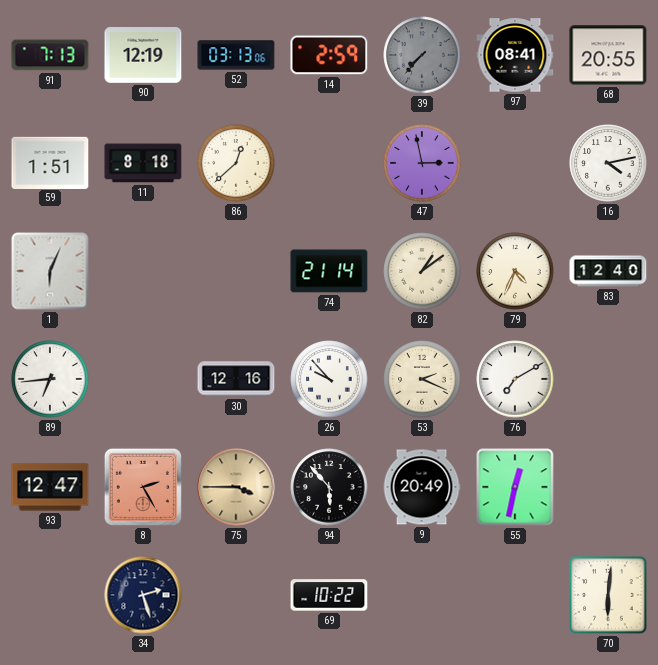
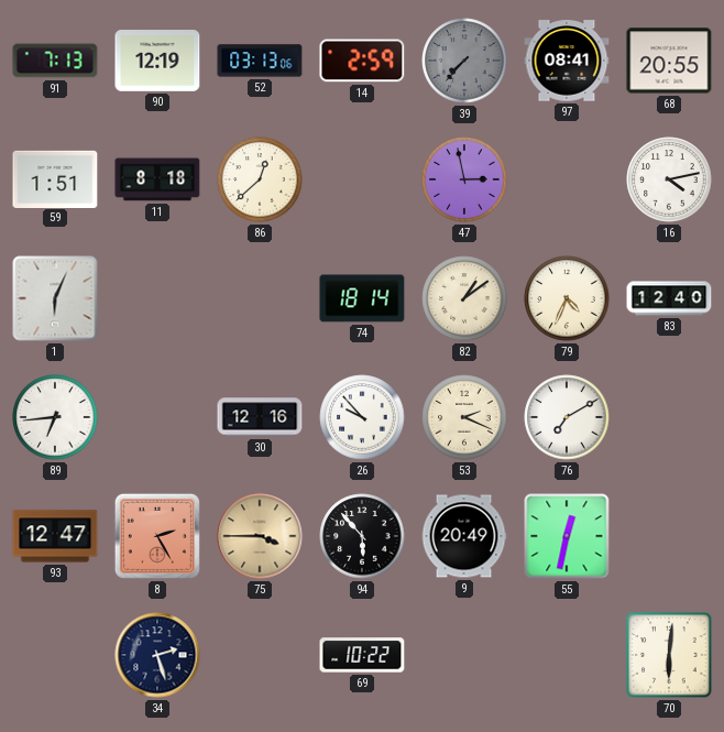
74: 21:14 -> 18:14 (362, 298)
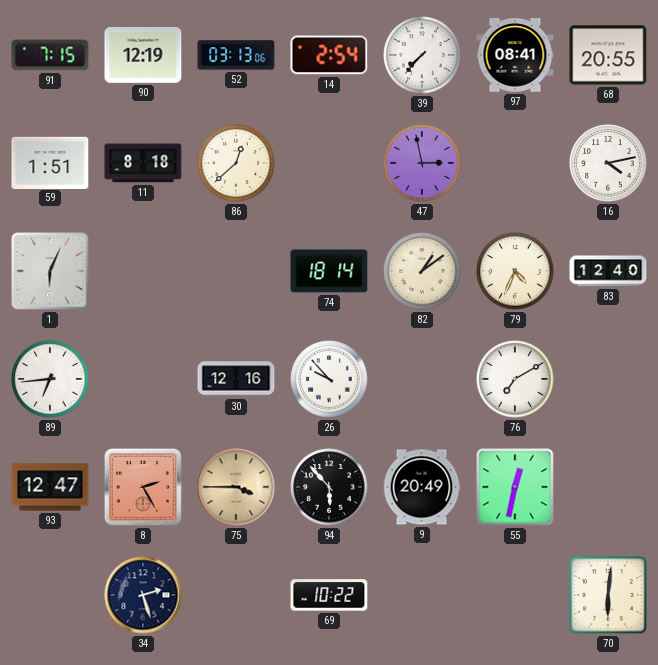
91: 7:13 -> 7:15 (50, 55)
14: 2:59 -> 2:54 (329, 55)
39 dial: grey -> white (422, 55)
53: 2:19 -> none (464, 417)
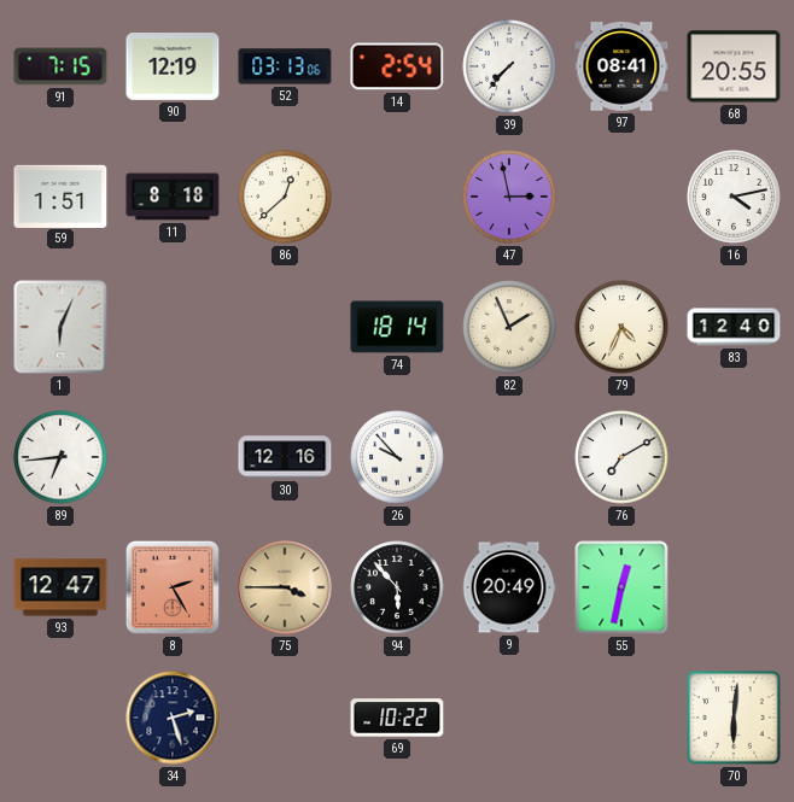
82: 1:09 -> 1:56 (509, 327)
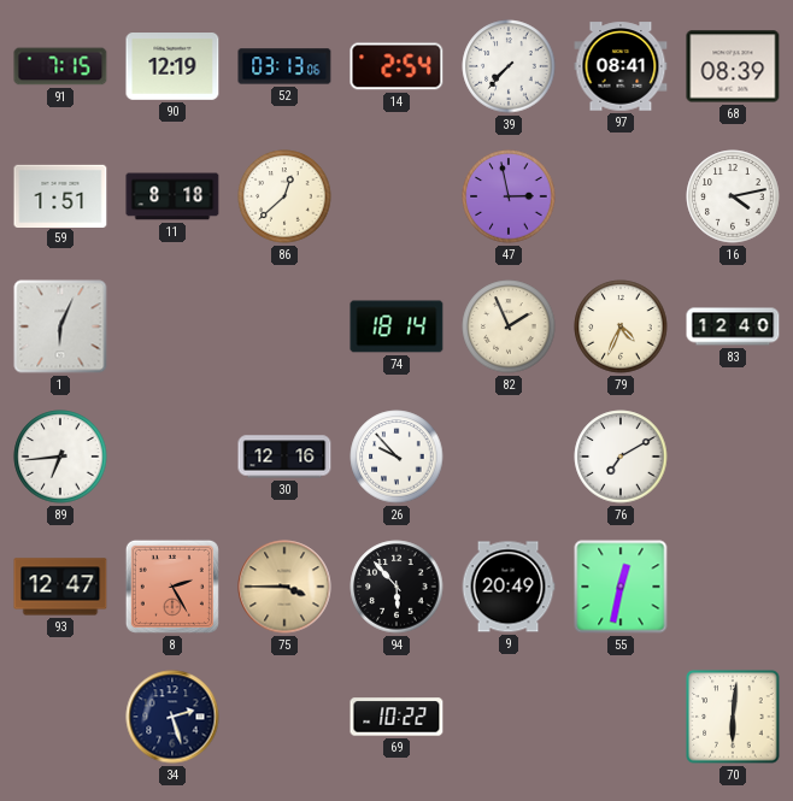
68: 20:55 -> 08:39 (733, 66)
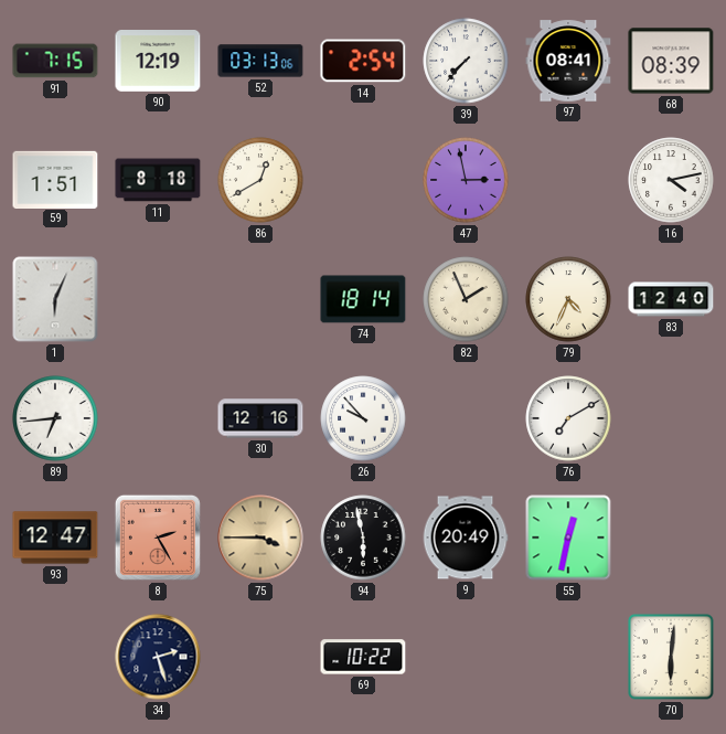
86: 12:38 -> 12:40 (260, 180)
94: 5:53 -> 5:58 (363, 538)
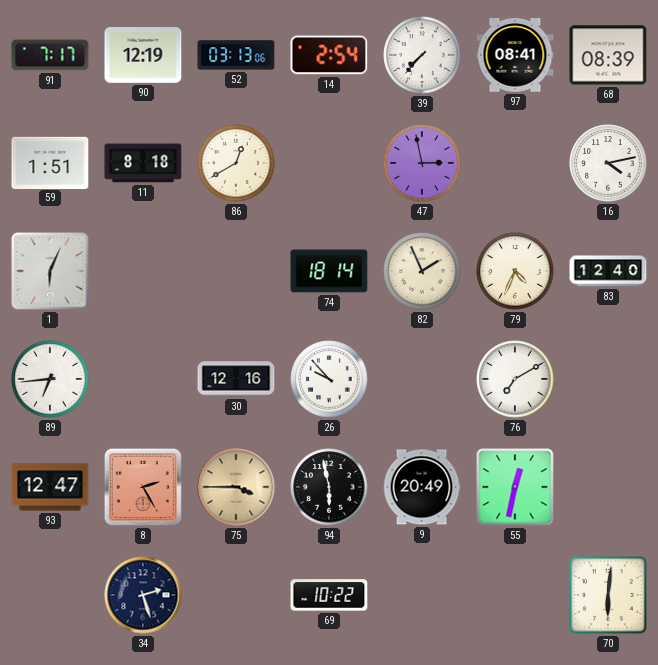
91: 7:15 -> 7:17 (50, 55)
